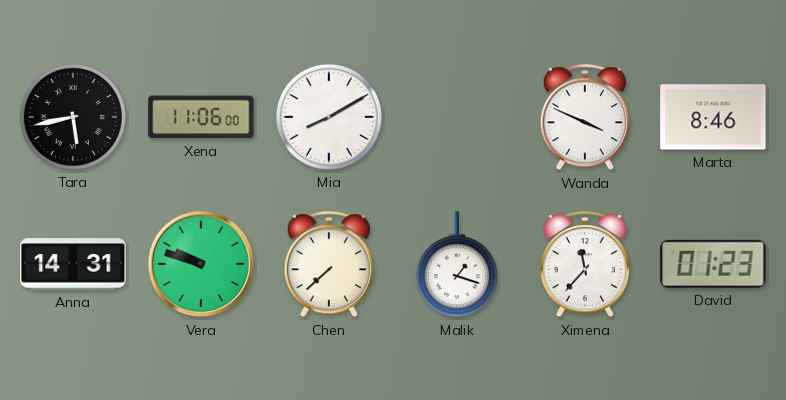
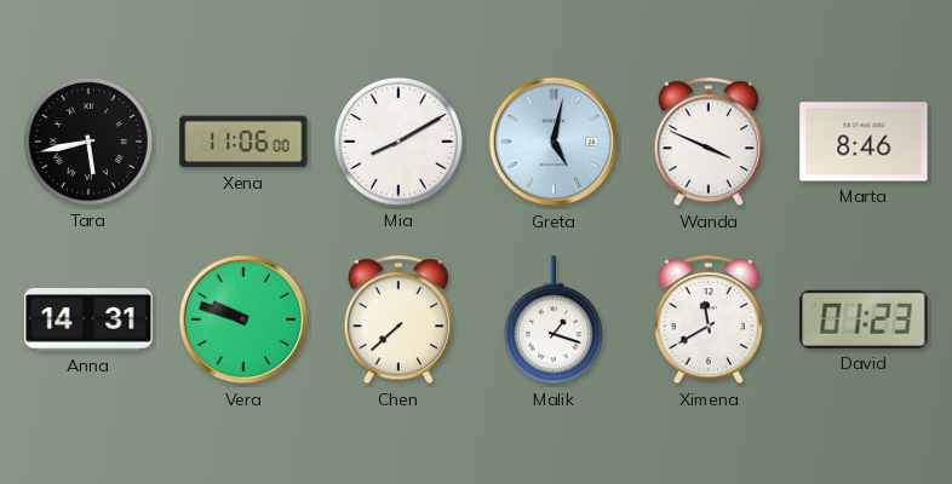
Greta: none -> 5:02 (554, 142)
Ximena: 11:37 -> 11:40 (709, 321)
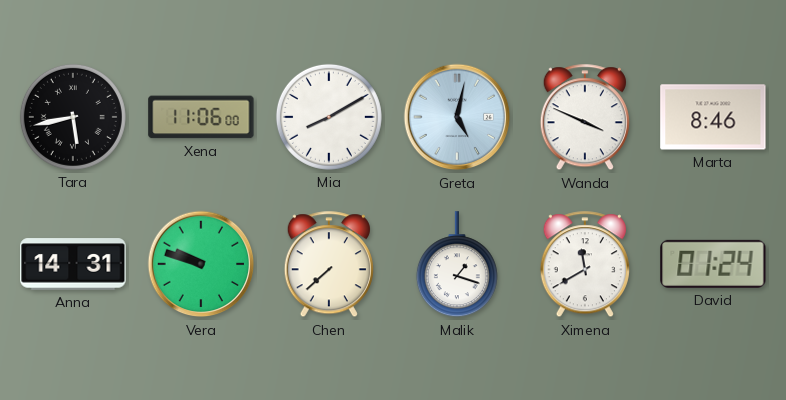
David: 01:23 -> 01:24 (713, 264)
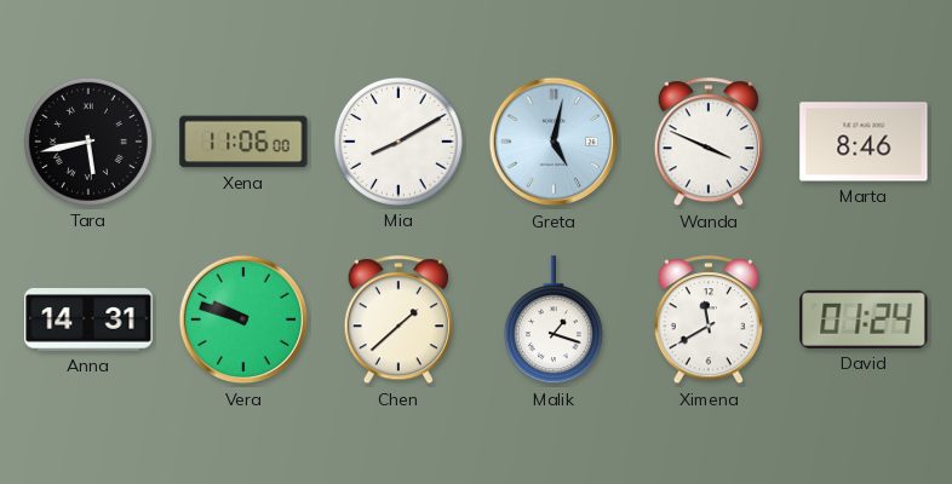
Chen: 7:38 -> 1:38 (398, 321)
